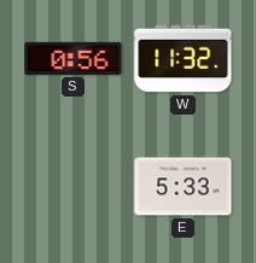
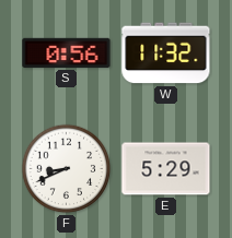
F: none -> 8:41 (67, 169)
E: 5:33 -> 5:29 (166, 169)
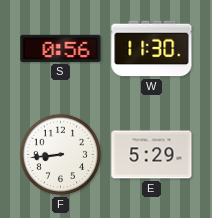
W: 11:32 -> 11:30 (152, 49)
F: 8:41 -> 8:44 (61, 155)
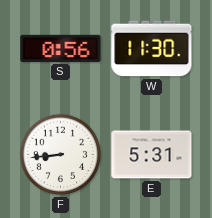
E: 5:29 -> 5:31 (152, 155)
